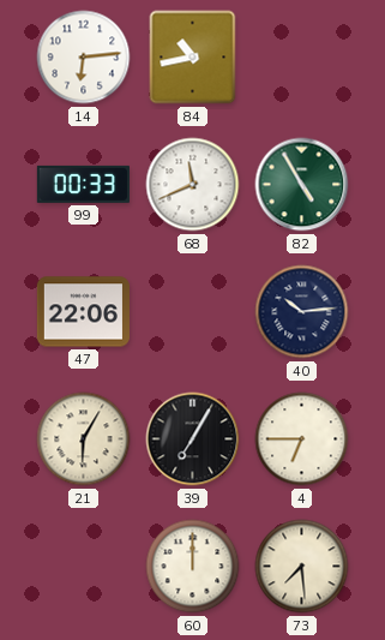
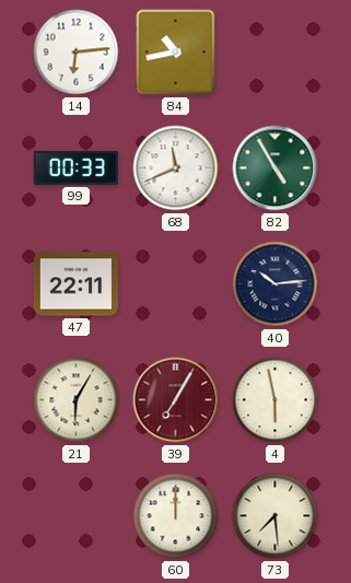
47: 22:06 -> 22:11 (75, 284)
39 dial: black -> burgundy (176, 400)
4: 6:45 -> 5:58 (276, 400)
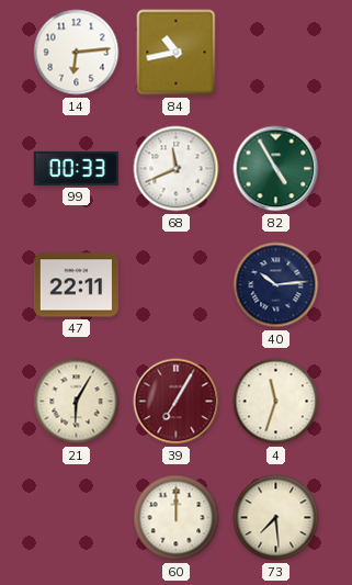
4: 5:58 -> 11:33 (276, 402)
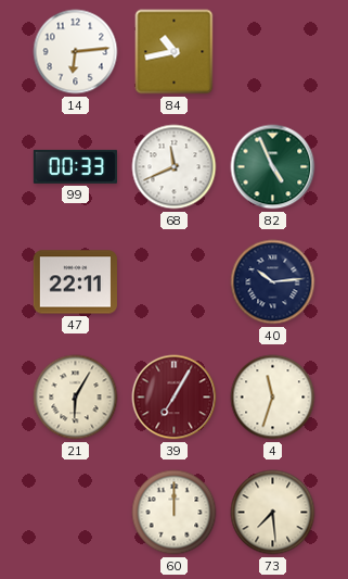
82: 4:55 -> 4:56 (273, 167)
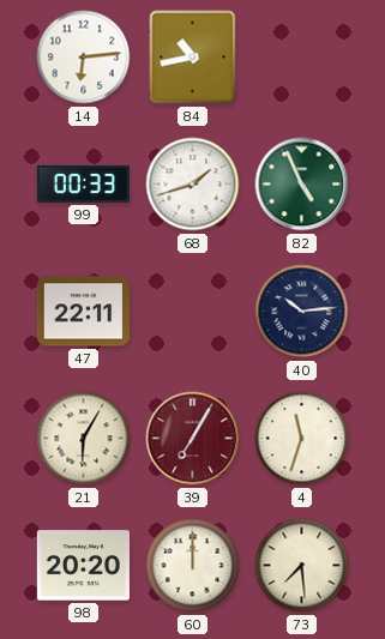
68: 11:41 -> 1:42 (193, 185)
98: none -> 20:20 (83, 566)
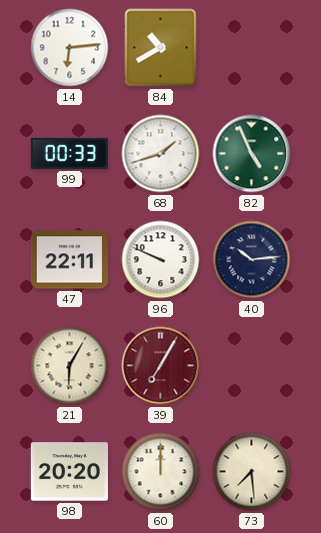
84: 10:43 -> 10:40 (161, 48)
96: none -> 9:49 (161, 260)
4: 11:33 -> none (302, 439)
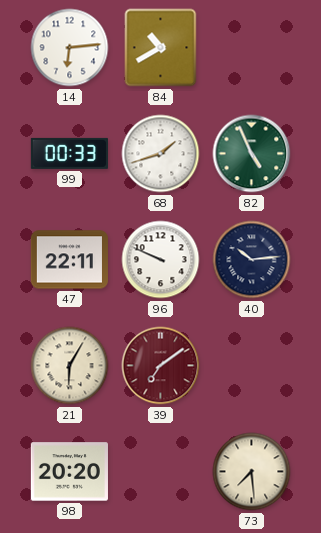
39: 7:05 -> 7:09 (161, 366)
60: 12:00 -> none (161, 472)
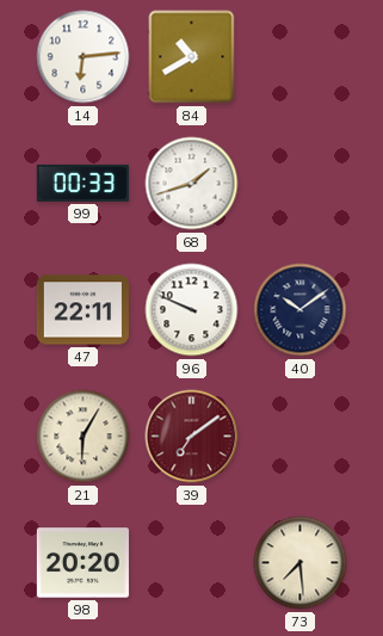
82: 4:56 -> none (252, 154)
40: 10:14 -> 10:09 (301, 310)
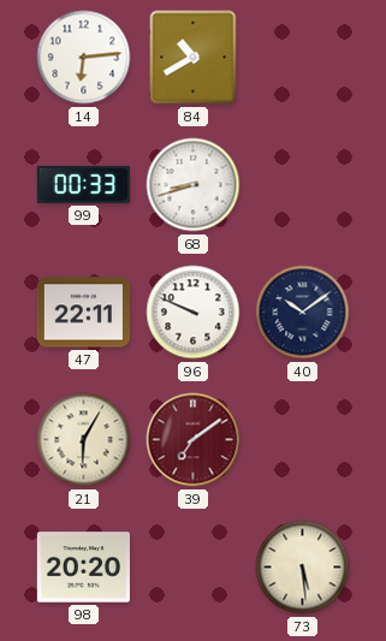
68: 1:42 -> 8:42 (194, 185)
73: 7:29 -> 5:29 (303, 568)
